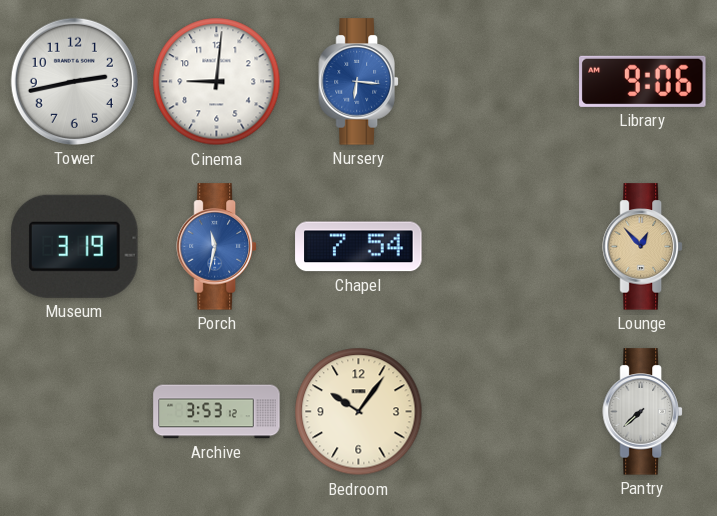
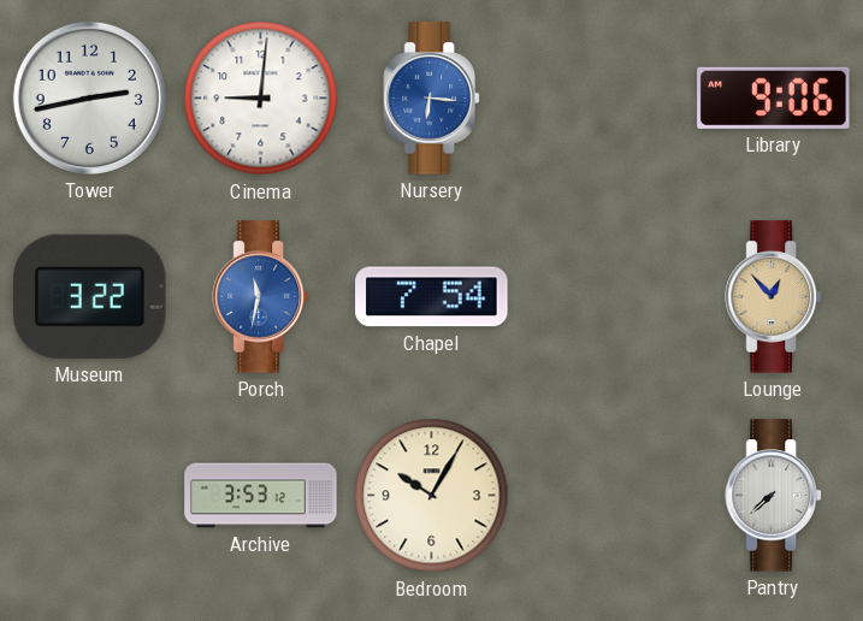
Museum: 3:19 -> 3:22 (90, 296)
Bedroom: 10:06 -> 10:05 (432, 496)
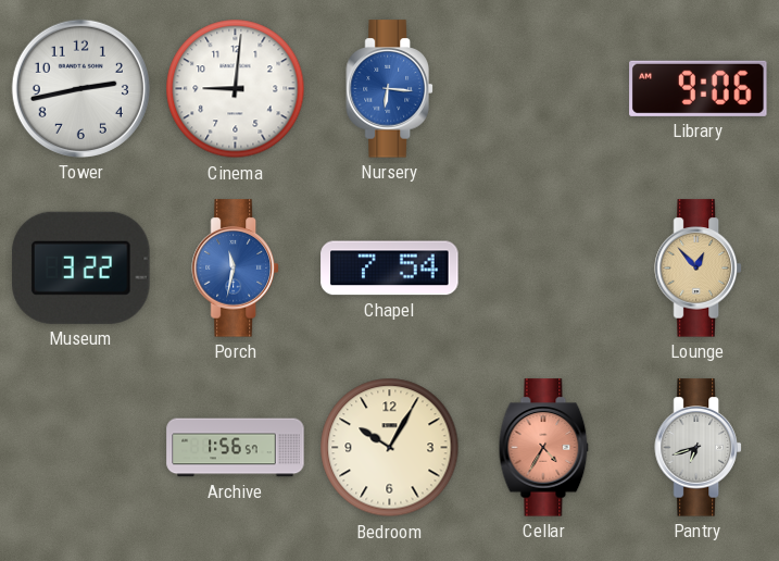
Archive: 3:53 -> 1:56 (236, 448)
Cellar: none -> 4:35 (544, 448)
Pantry: 7:38 -> 6:42 (699, 448)
